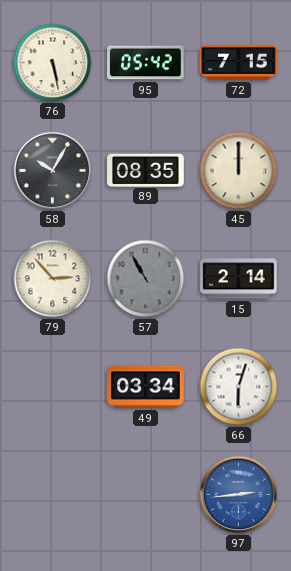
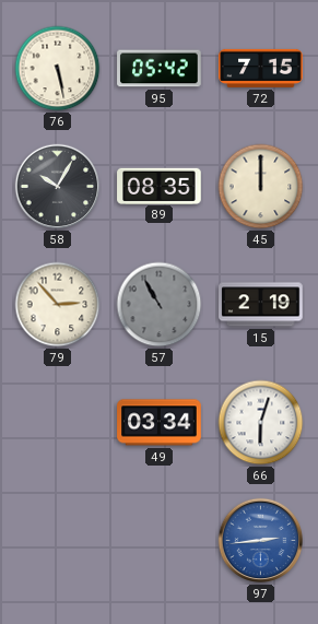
15: 2:14 -> 2:19 (261, 305)
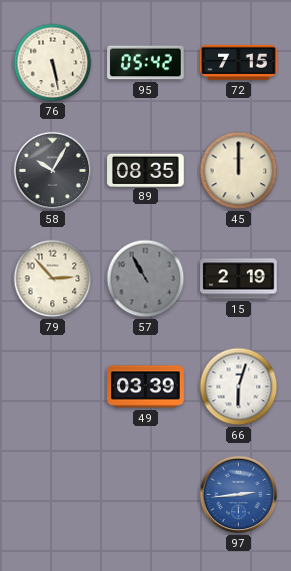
49: 03:34 -> 03:39 (146, 387)
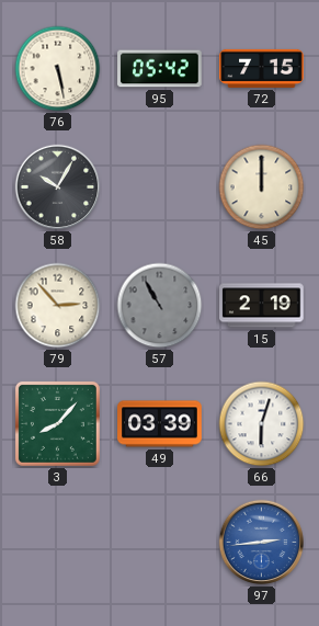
89: 08:35 -> none (146, 170)
3: none -> 8:07 (57, 423)
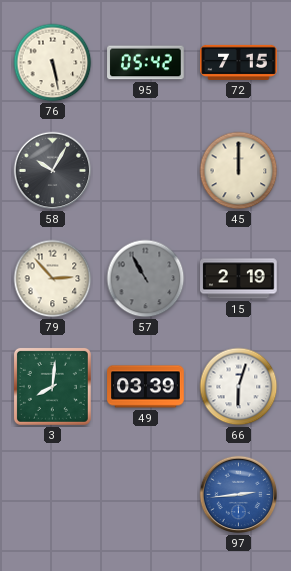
3: 8:07 -> 8:01 (52, 386)
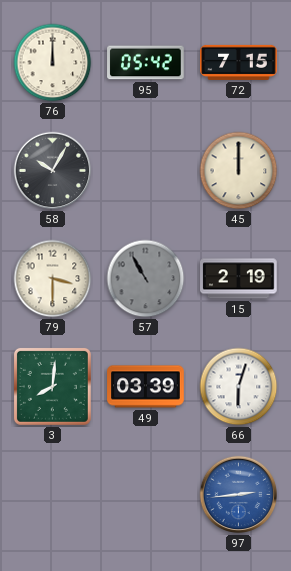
76: 5:28 -> 12:00 (53, 63)
79: 2:53 -> 3:30 (53, 279)
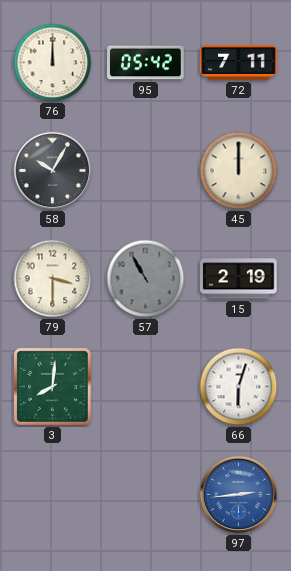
72: 7:15 -> 7:11 (239, 62)
49: 03:39 -> none (146, 387)
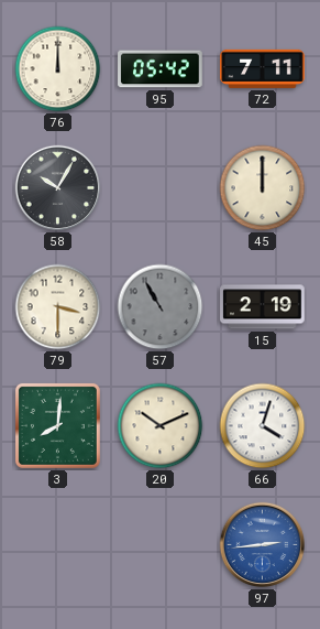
20: none -> 10:11 (161, 426)
66: 6:03 -> 4:03 (263, 426)
